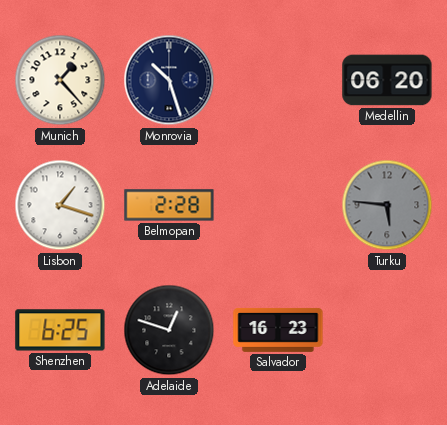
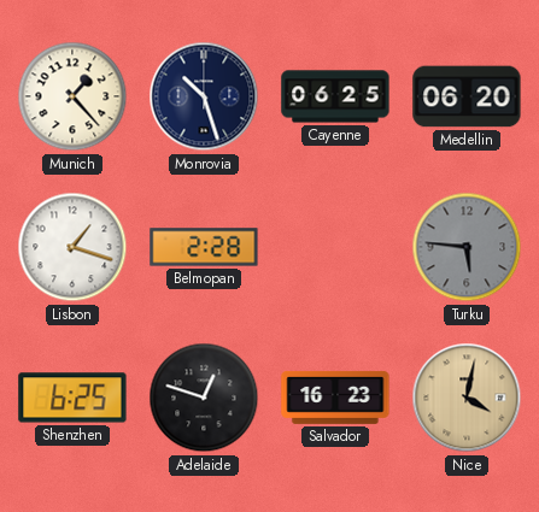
Cayenne: none -> 06:25 (335, 96)
Nice: none -> 4:02 (467, 398)
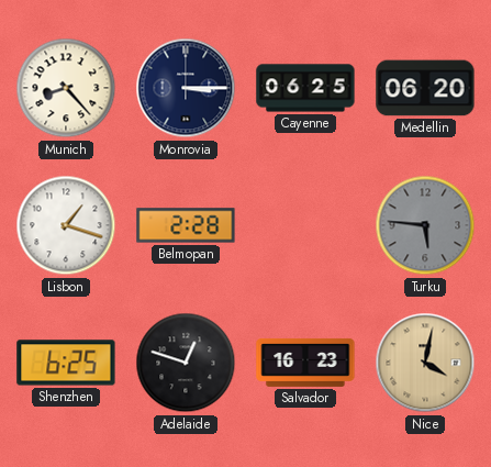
Munich: 1:23 -> 8:23 (66, 88)
Monrovia: 10:27 -> 3:15 (186, 88)
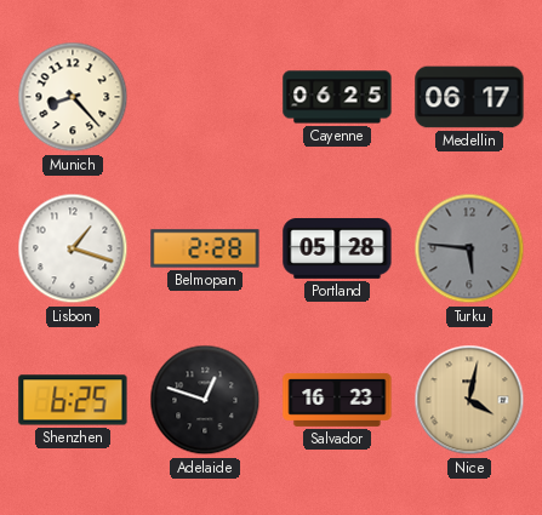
Monrovia: 3:15 -> none (186, 88)
Medellin: 06:20 -> 06:17 (469, 97)
Portland: none -> 05:28 (337, 250)
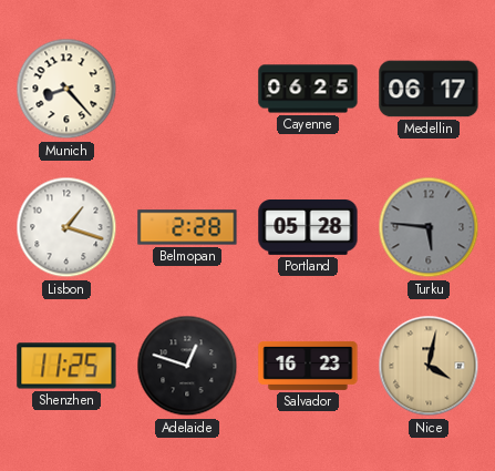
Shenzhen: 6:25 -> 11:25 (66, 366)
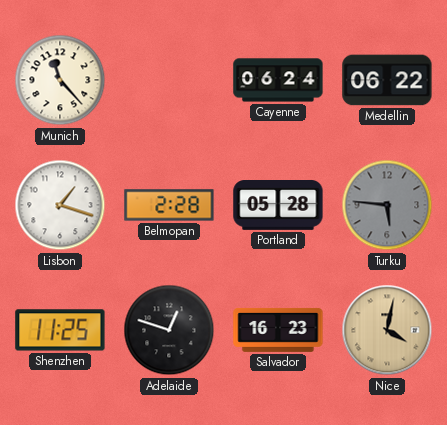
Munich: 8:23 -> 11:23 (60, 80)
Cayenne: 06:25 -> 06:24 (278, 80)
Medellin: 06:17 -> 06:22 (387, 80)
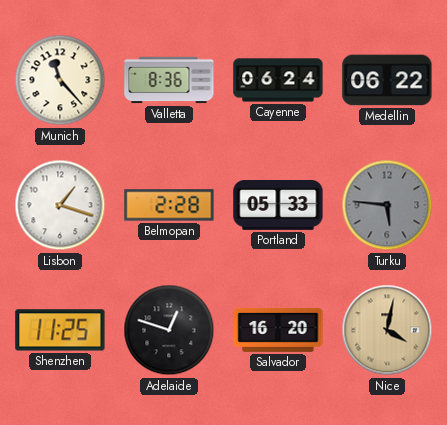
Valletta: none -> 8:36 (169, 80)
Portland: 05:28 -> 05:33 (278, 206)
Salvador: 16:23 -> 16:20 (278, 330)
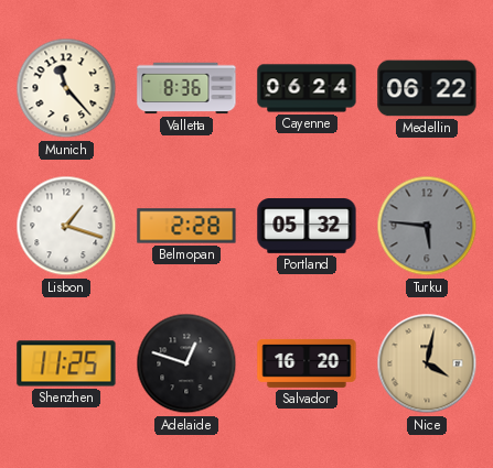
Portland: 05:33 -> 05:32 (307, 227)
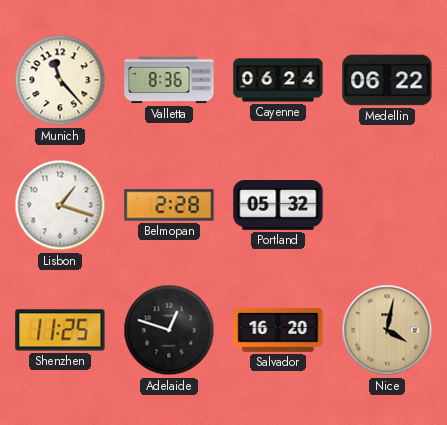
Turku: 5:46 -> none (427, 226)
